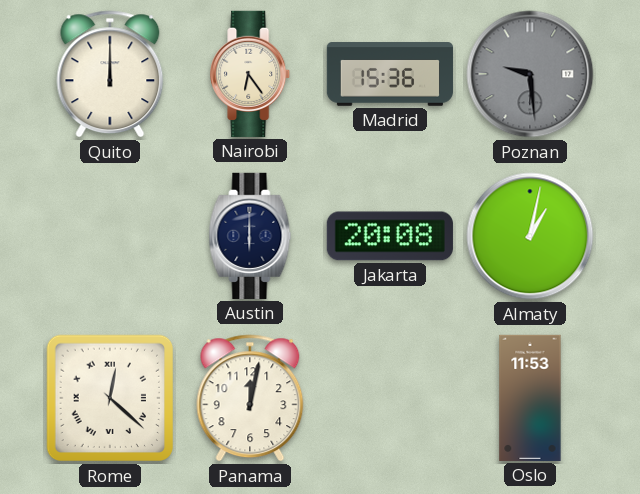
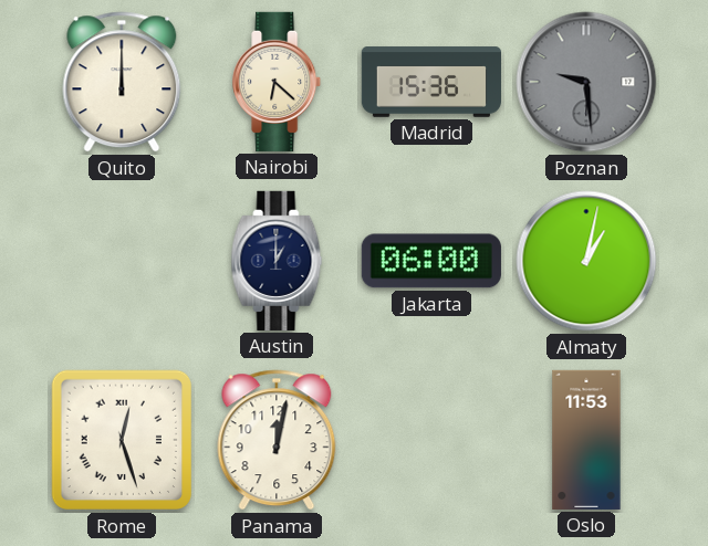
Nairobi: 6:24 -> 6:22 (278, 82)
Austin: 6:00 -> 1:00 (277, 261)
Jakarta: 20:08 -> 06:00 (431, 261)
Rome: 12:22 -> 12:27 (122, 440)
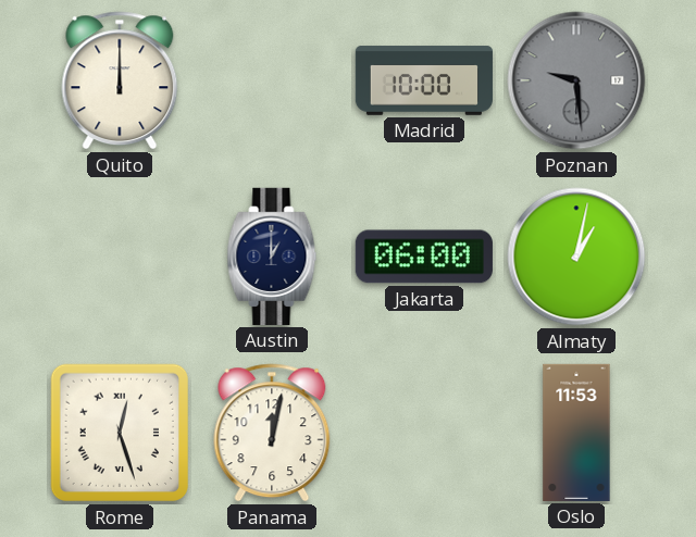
Nairobi: 6:22 -> none (278, 82)
Madrid: 15:36 -> 10:00 (423, 80)
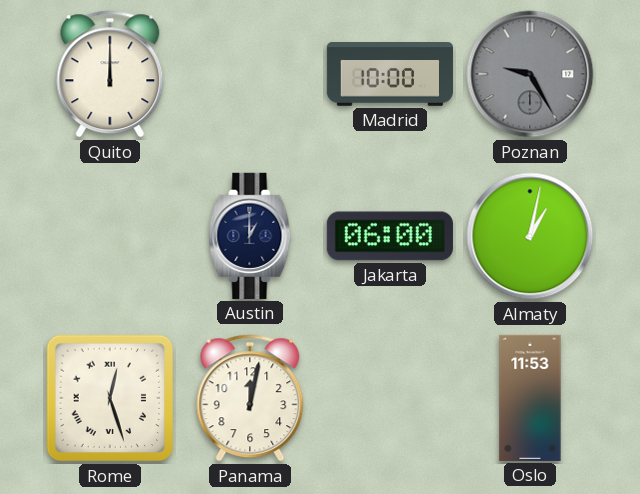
Poznan: 9:29 -> 9:25 (530, 74)
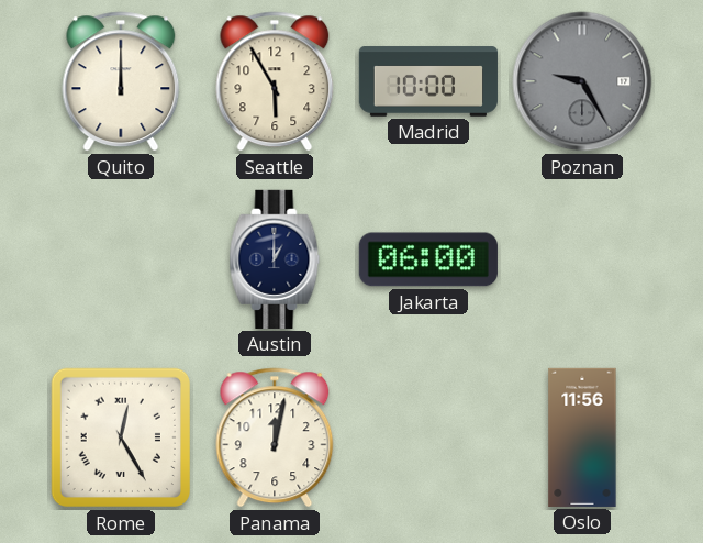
Seattle: none -> 5:55 (275, 81)
Almaty: 1:02 -> none (530, 236)
Rome: 12:27 -> 12:25 (121, 437)
Oslo: 11:53 -> 11:56 (582, 437)
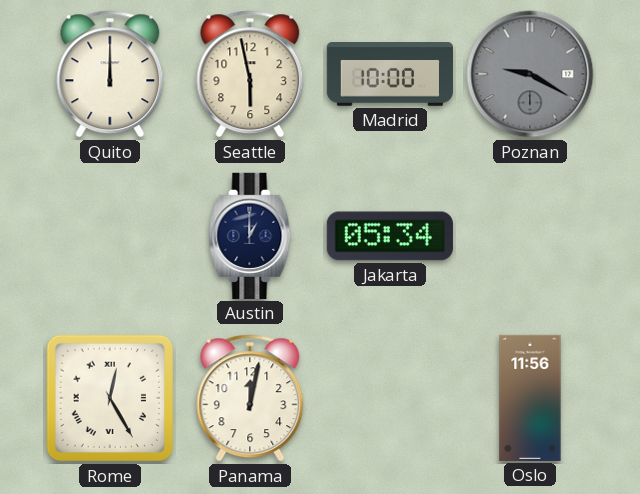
Seattle: 5:55 -> 5:58 (250, 74)
Poznan: 9:25 -> 9:20 (530, 74)
Jakarta: 06:00 -> 05:34 (390, 236)
